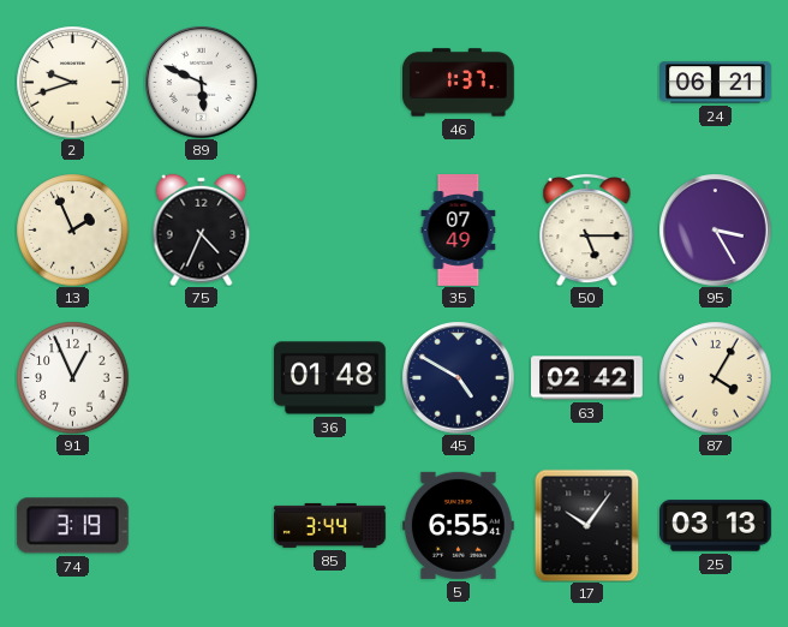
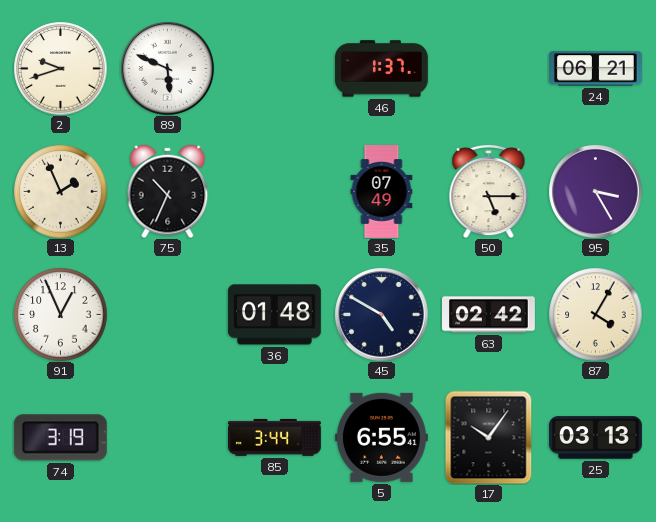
75: 4:34 -> 10:34 (168, 191)
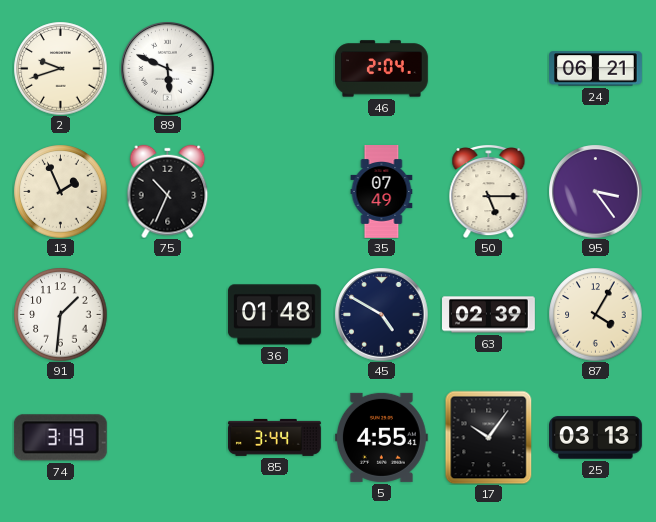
46: 1:37 -> 2:04 (382, 69)
95: 3:25 -> 3:24 (595, 191)
91: 12:56 -> 1:31 (60, 314)
63: 02:42 -> 02:39 (489, 315)
5: 6:55 -> 4:55 (381, 437)
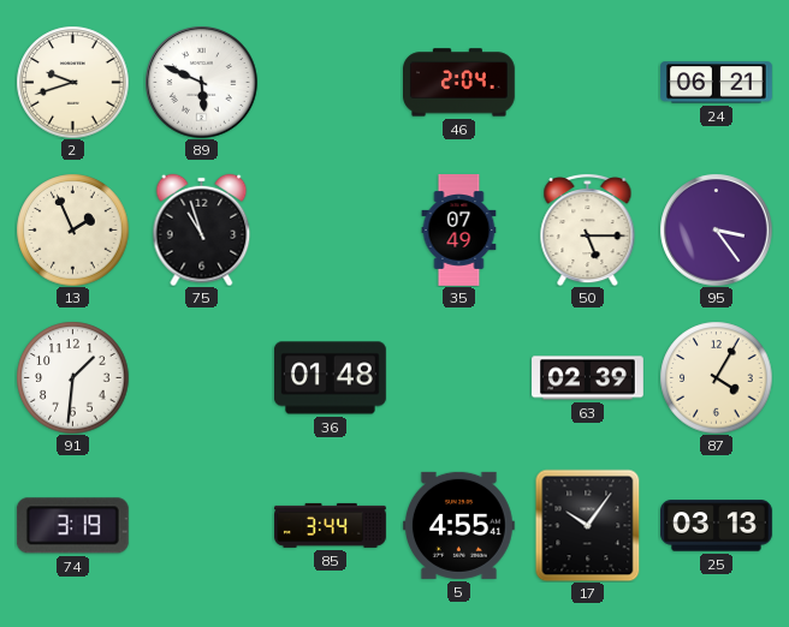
75: 10:34 -> 10:57 (202, 229)
45: 4:50 -> none (381, 314)
